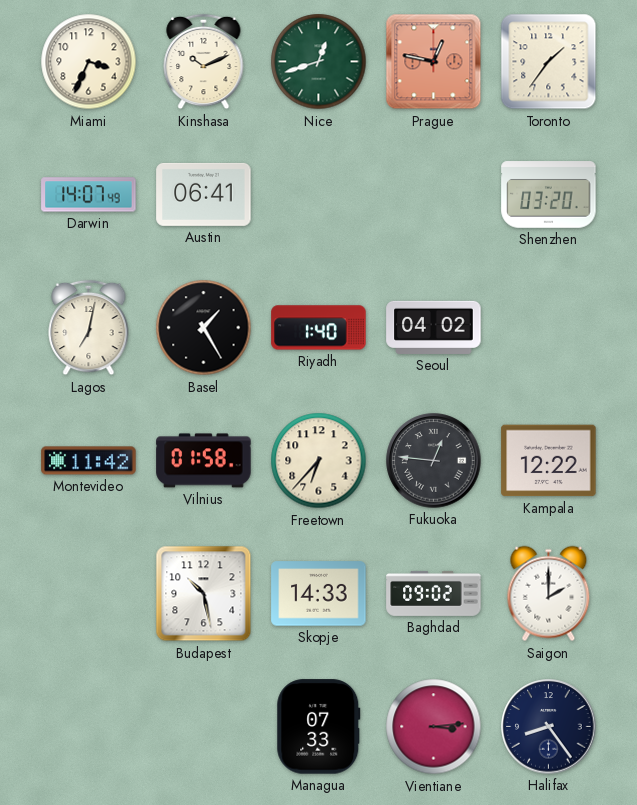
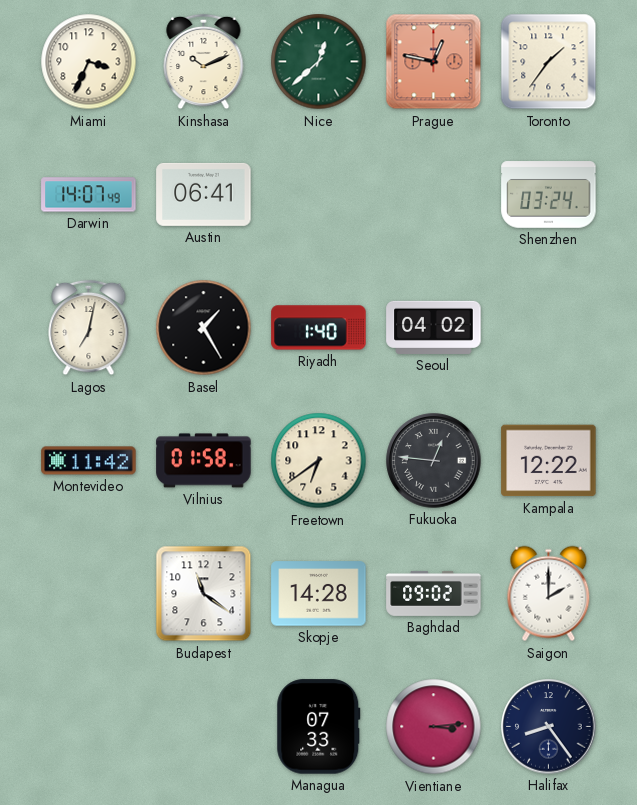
Nice: 12:42 -> 12:38 (319, 62)
Shenzhen: 03:20 -> 03:24 (549, 195)
Freetown: 6:37 -> 6:39 (319, 461)
Budapest: 10:28 -> 11:21 (204, 594)
Skopje: 14:33 -> 14:28 (319, 594)
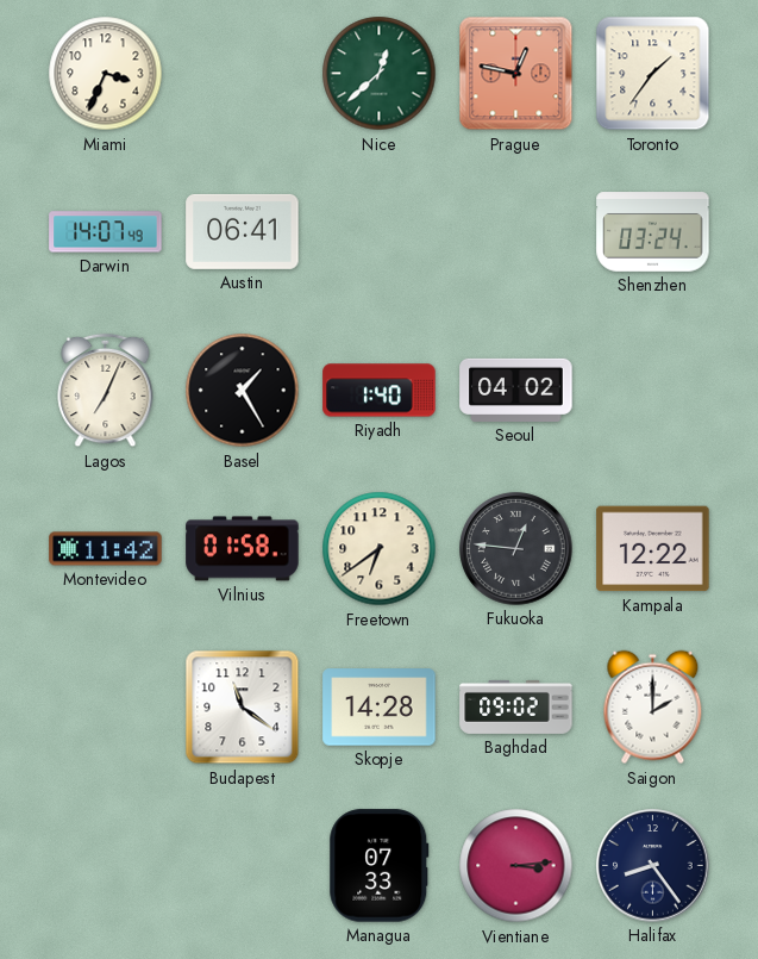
Kinshasa: 10:11 -> none (204, 62)
Lagos: 7:02 -> 7:04 (106, 391)
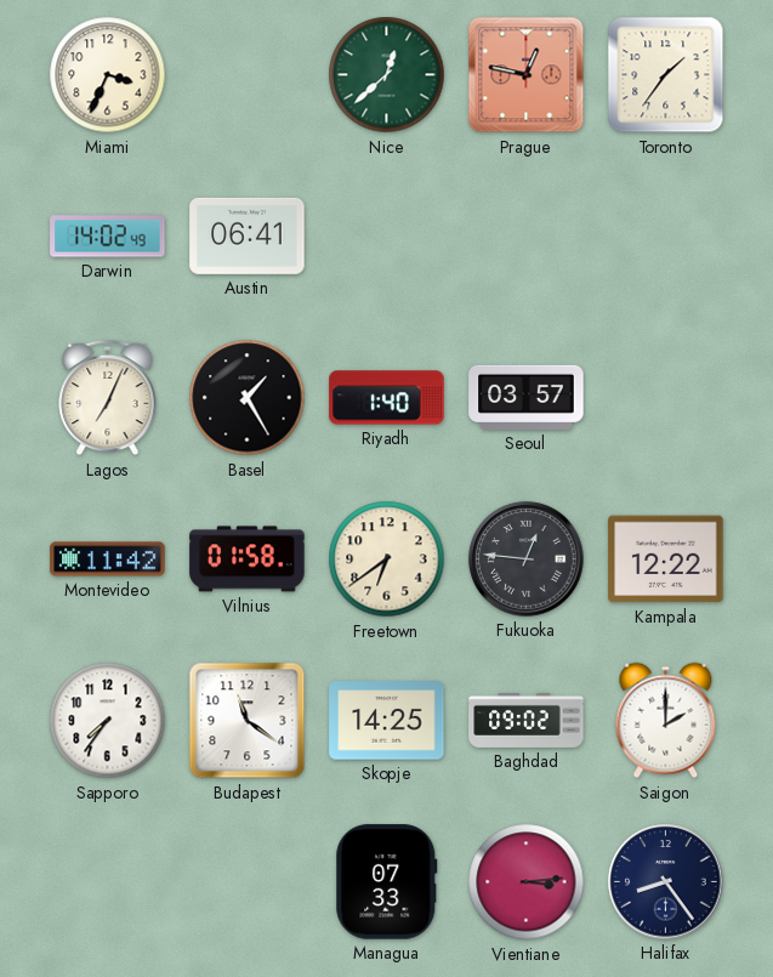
Darwin: 14:07 -> 14:02 (108, 237)
Shenzhen: 03:24 -> none (653, 232)
Seoul: 04:02 -> 03:57 (527, 397)
Sapporo: none -> 7:36 (108, 721)
Skopje: 14:28 -> 14:25 (387, 721)
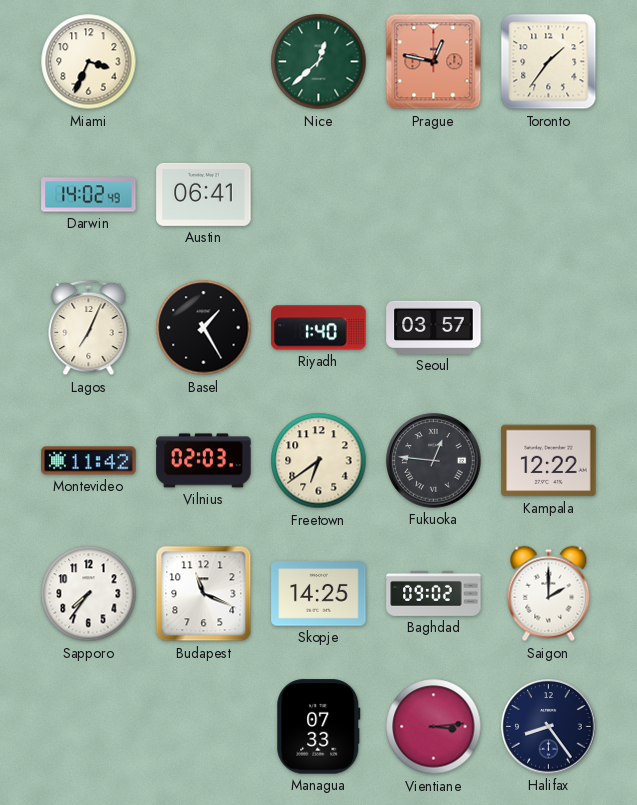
Vilnius: 01:58 -> 02:03 (204, 461)
Budapest: 11:21 -> 11:19 (204, 594)
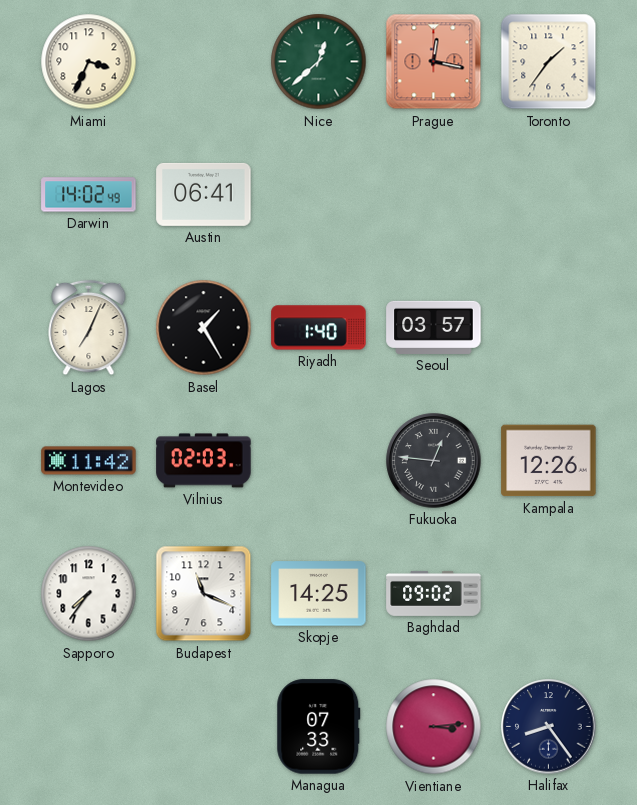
Prague: 12:47 -> 12:17 (434, 62)
Freetown: 6:39 -> none (319, 461)
Kampala: 12:22 -> 12:26 (549, 461)
Saigon: 2:00 -> none (549, 594)
